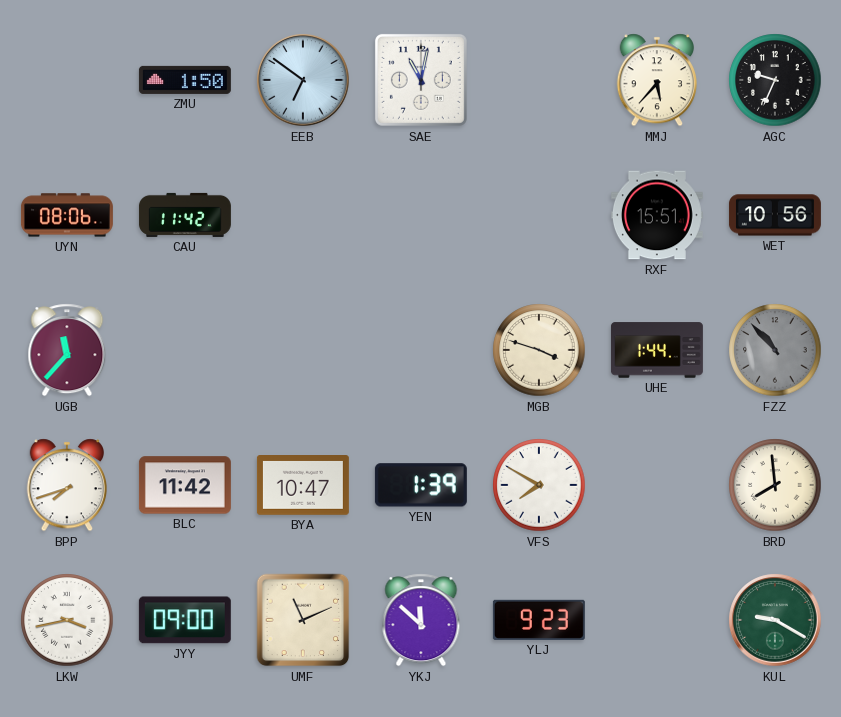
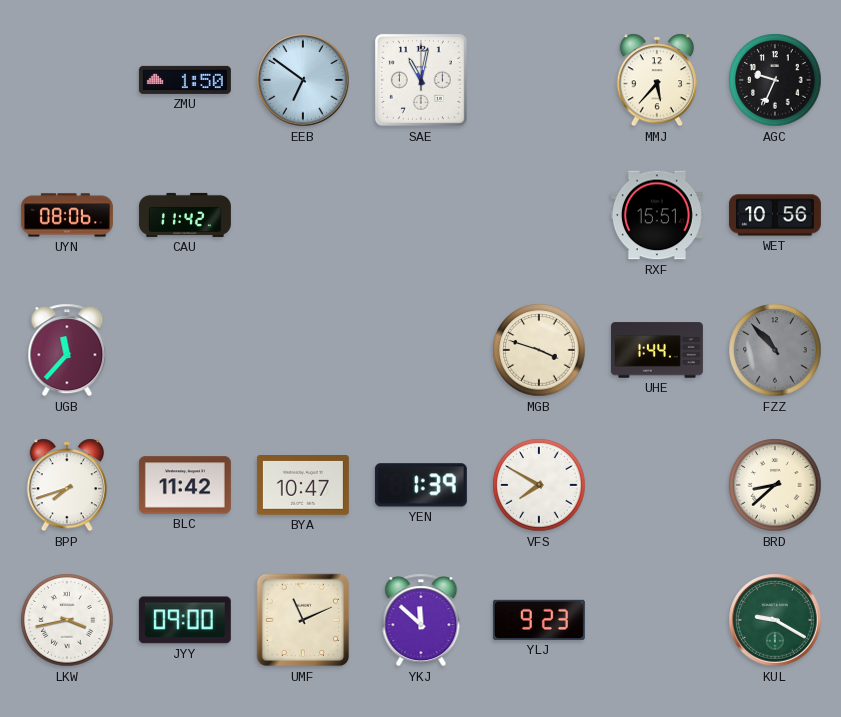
BRD: 7:59 -> 8:38 (775, 485)
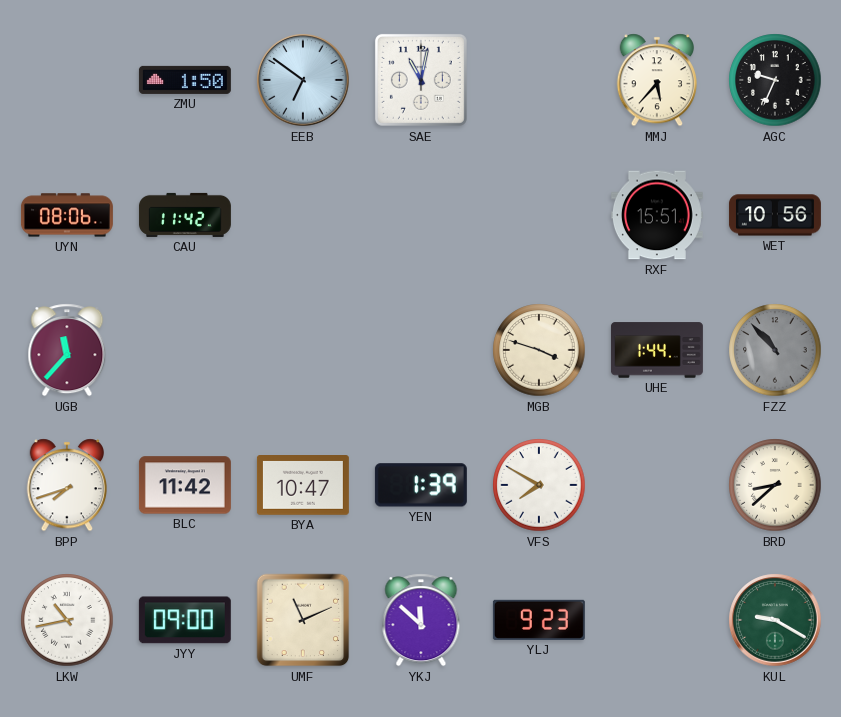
LKW: 3:43 -> 10:43 (67, 620)
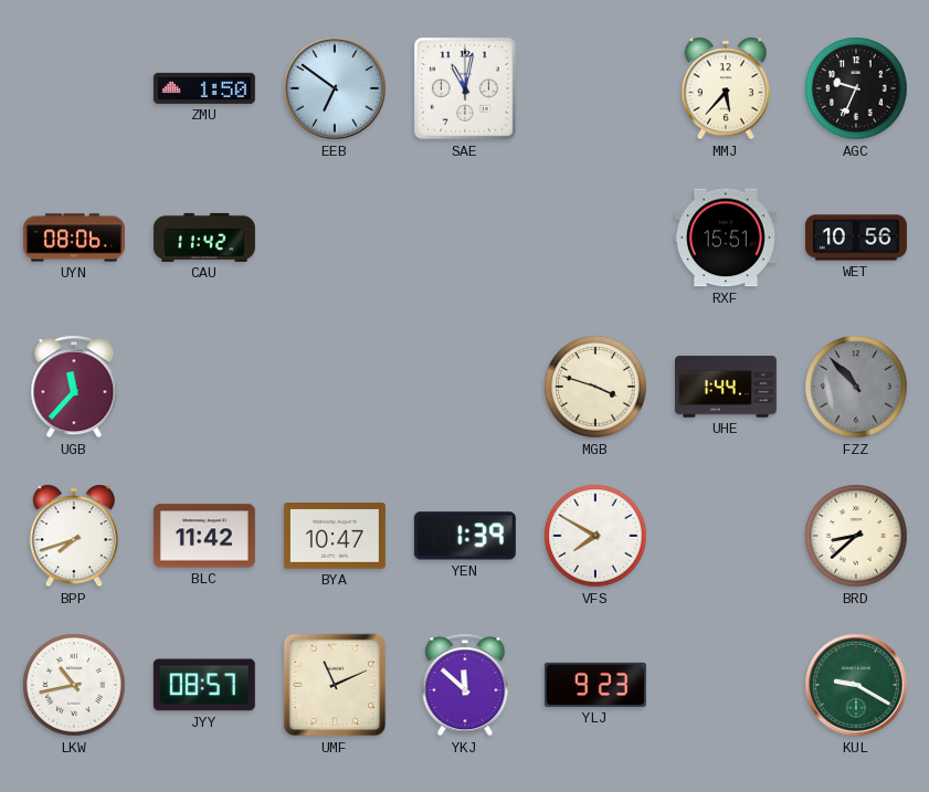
JYY: 09:00 -> 08:57 (204, 685)
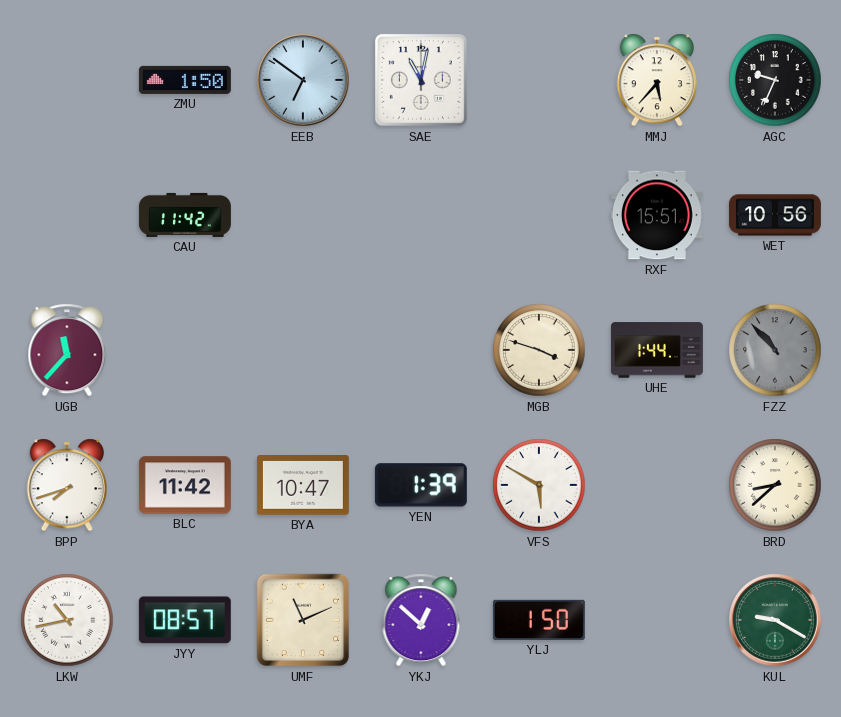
UYN: 08:06 -> none (74, 237)
VFS: 7:50 -> 5:50 (539, 485)
YKJ: 11:52 -> 12:52 (421, 620)
YLJ: 9:23 -> 1:50 (539, 620)
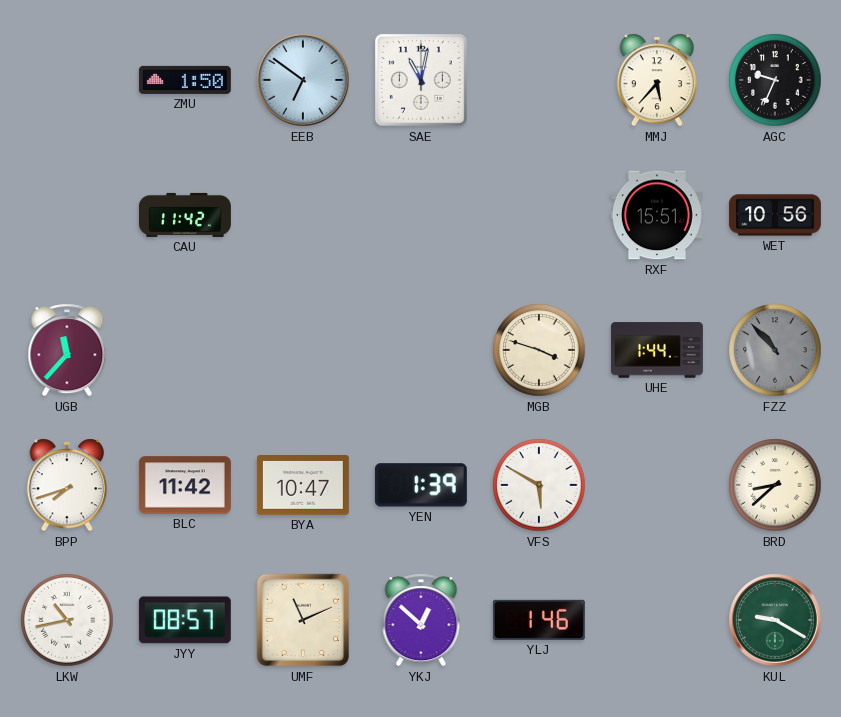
YLJ: 1:50 -> 1:46 (539, 620)
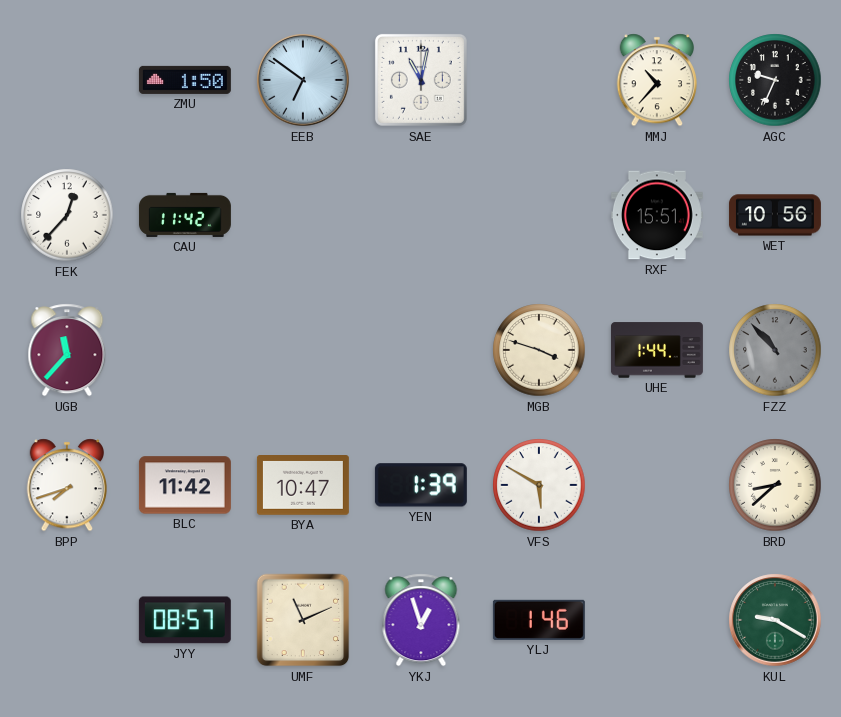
MMJ: 5:37 -> 10:37 (656, 80)
FEK: none -> 12:37 (67, 215)
LKW: 10:43 -> none (67, 620)
YKJ: 12:52 -> 12:57 (421, 620)
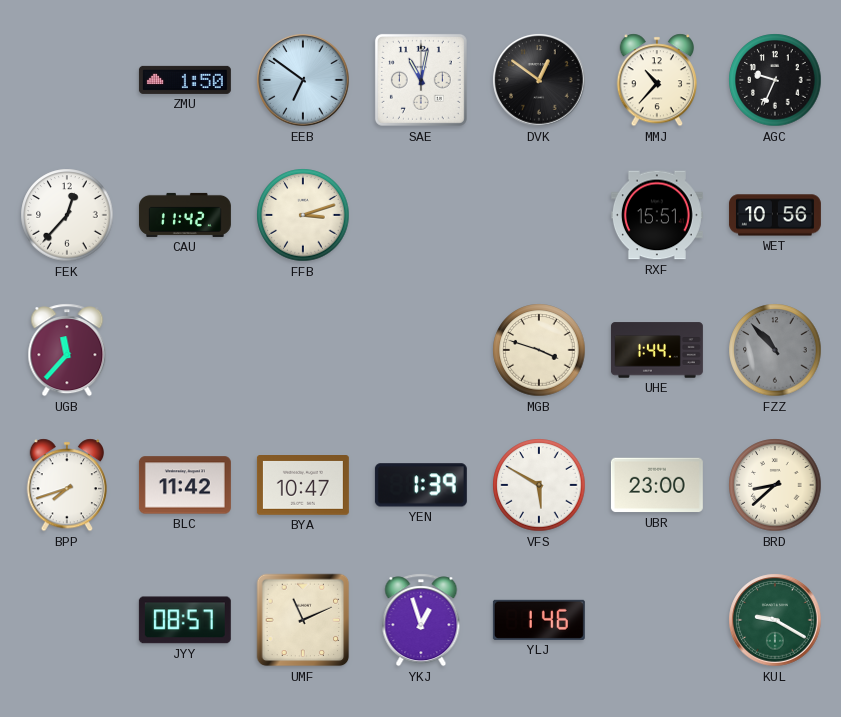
DVK: none -> 12:51 (539, 80)
FFB: none -> 3:12 (303, 215)
UBR: none -> 23:00 (657, 485)
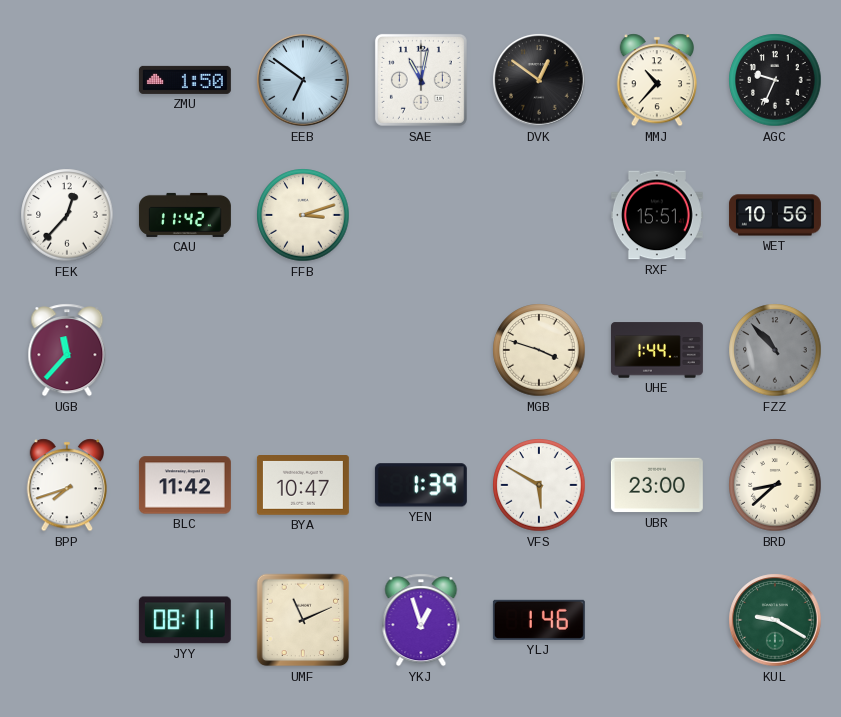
JYY: 08:57 -> 08:11 (185, 620)
